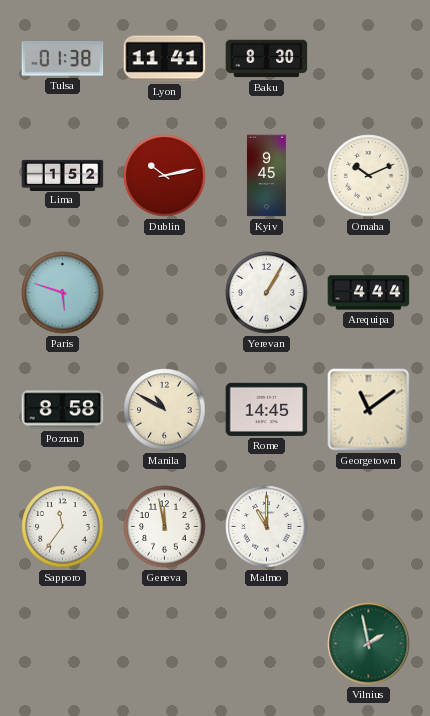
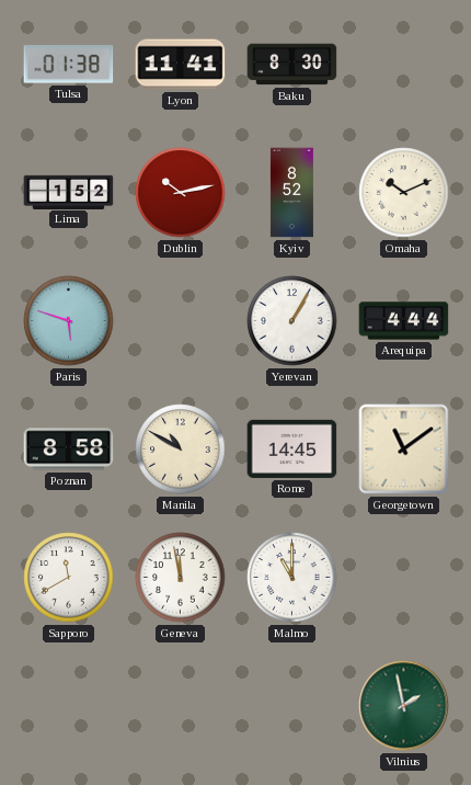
Kyiv: 9:45 -> 8:52 (291, 193)
Sapporo: 11:36 -> 11:40 (69, 578)
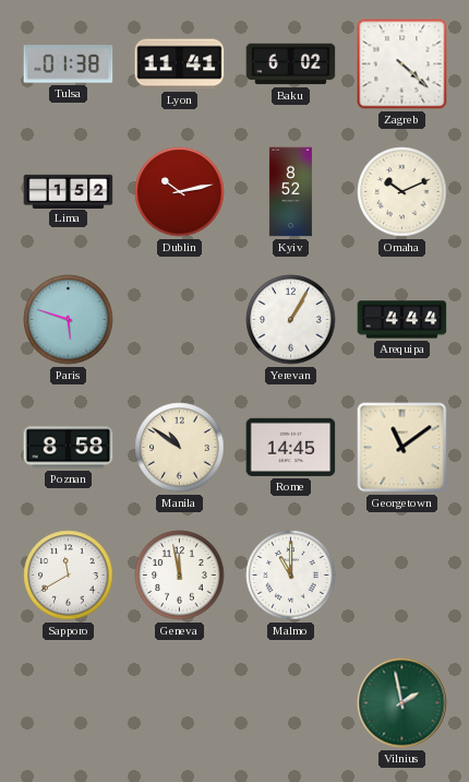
Baku: 8:30 -> 6:02 (291, 64)
Zagreb: none -> 4:22 (402, 64)
Manila: 10:50 -> 10:51 (180, 448)
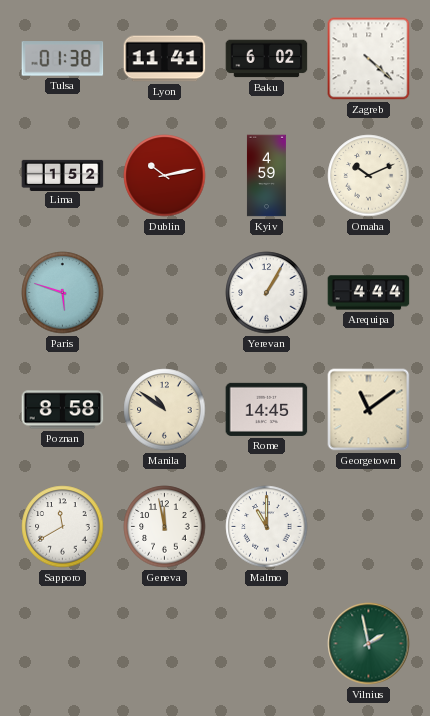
Kyiv: 8:52 -> 4:59 (266, 176)
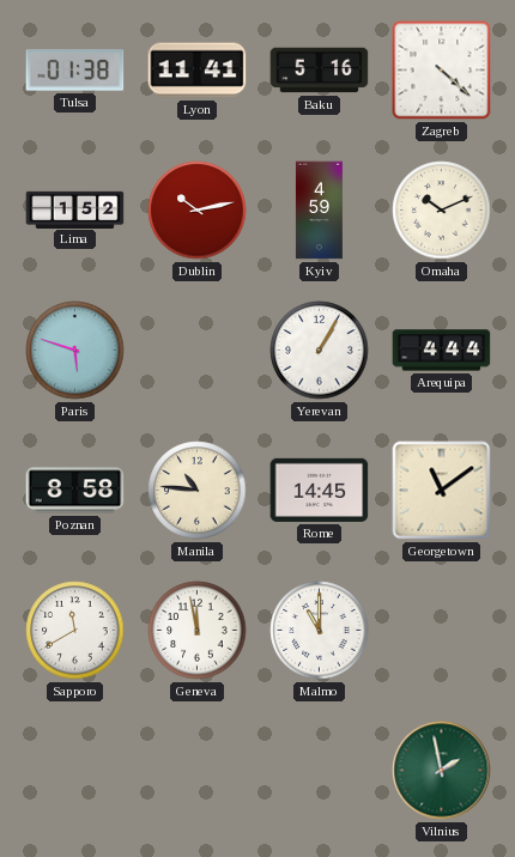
Baku: 6:02 -> 5:16 (320, 71)
Manila: 10:51 -> 10:46 (198, 491)
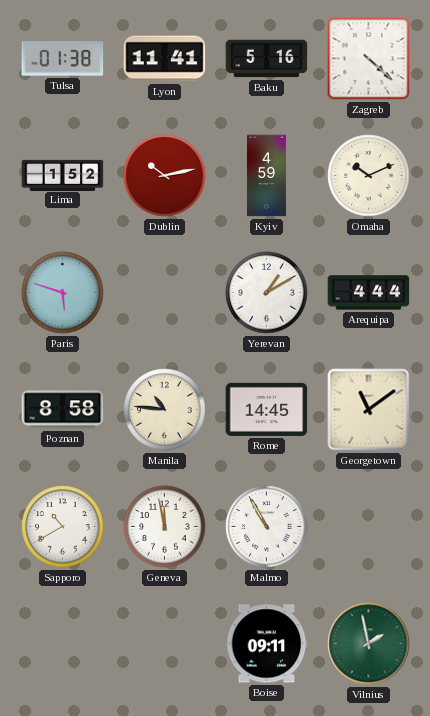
Yerevan: 1:05 -> 1:10 (267, 293)
Sapporo: 11:40 -> 10:40 (63, 527)
Malmo: 11:00 -> 10:55 (267, 527)
Boise: none -> 09:11 (267, 644)
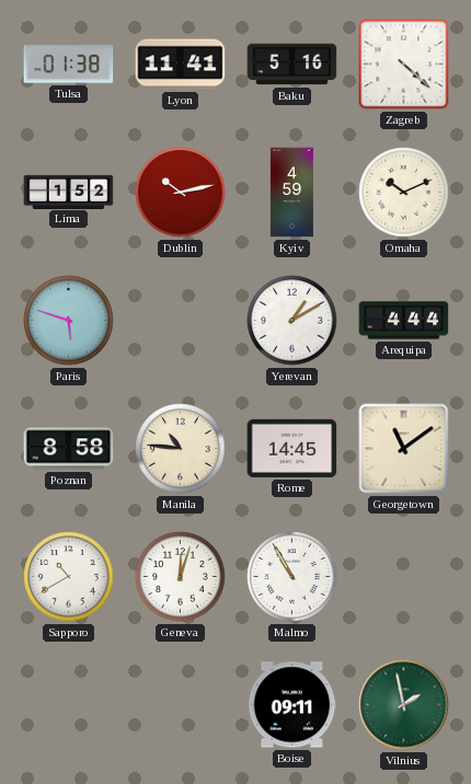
Geneva: 11:58 -> 12:03 (181, 577)
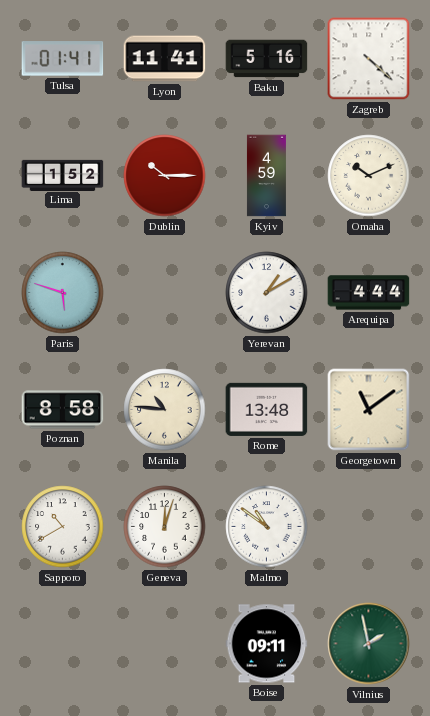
Tulsa: 01:38 -> 01:41 (63, 59)
Dublin: 10:13 -> 10:15 (165, 176)
Rome: 14:45 -> 13:48 (267, 409)
Malmo: 10:55 -> 10:51 (267, 527)
